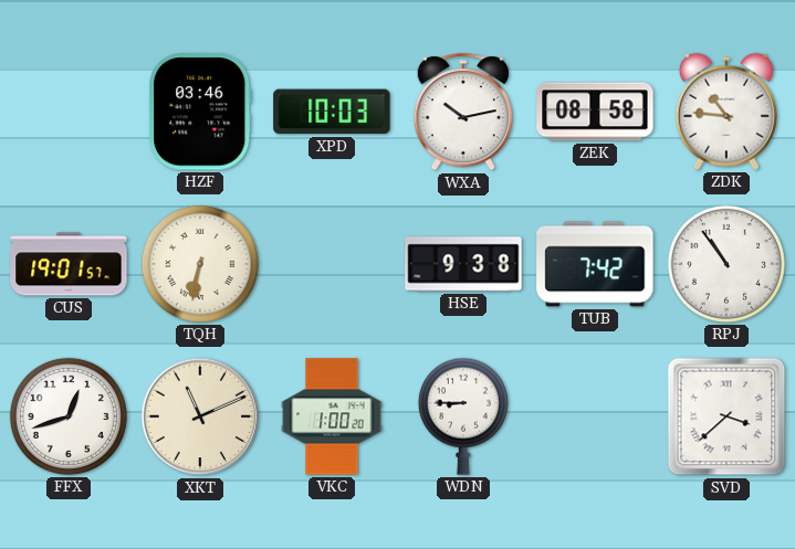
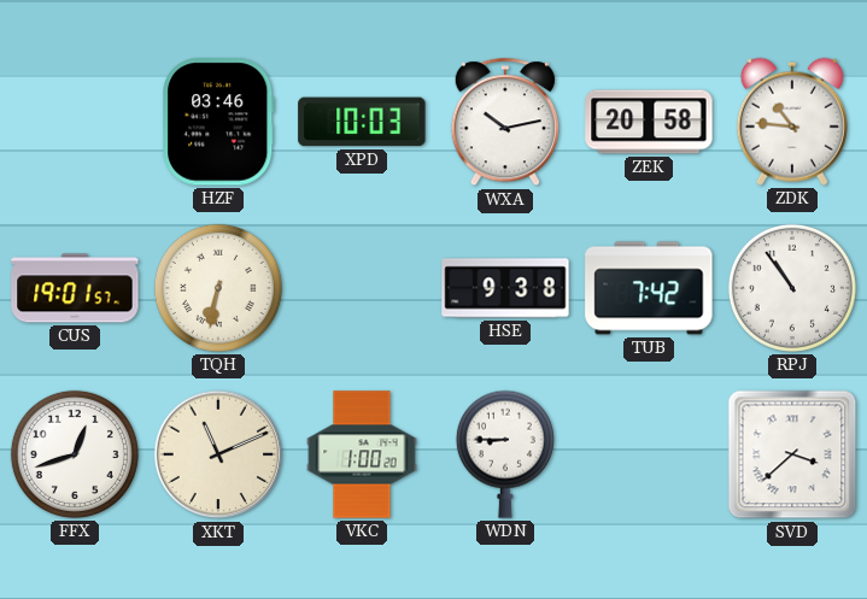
ZEK: 08:58 -> 20:58 (649, 122)
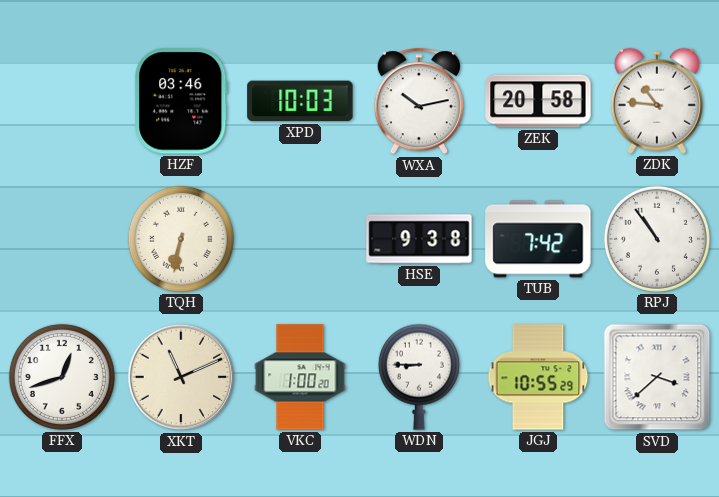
CUS: 19:01 -> none (75, 288)
JGJ: none -> 10:55 (538, 377)
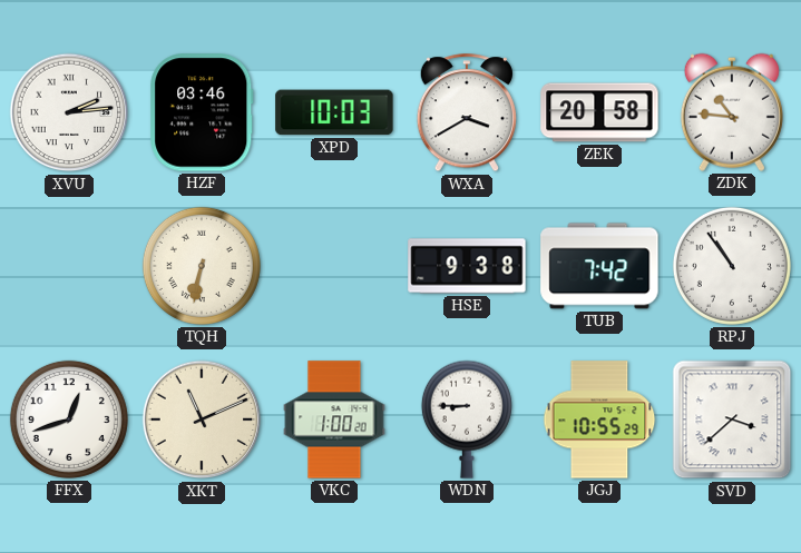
XVU: none -> 2:14 (69, 112)
WXA: 10:13 -> 3:40 (467, 113)
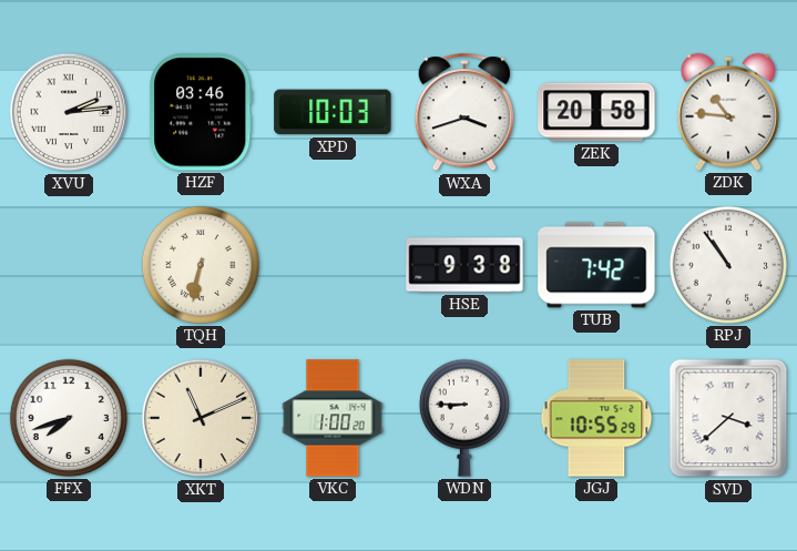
WXA: 3:40 -> 3:42 (464, 113)
FFX: 12:42 -> 7:42 (69, 418)
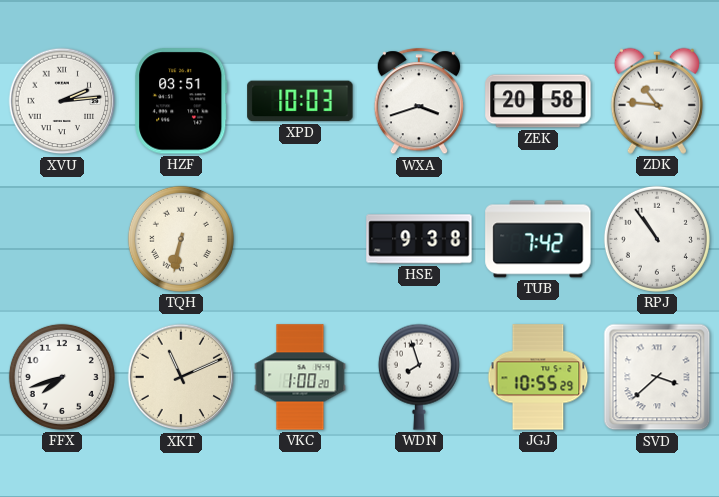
HZF: 03:46 -> 03:51 (181, 101)
WDN: 8:45 -> 7:57 (419, 377)
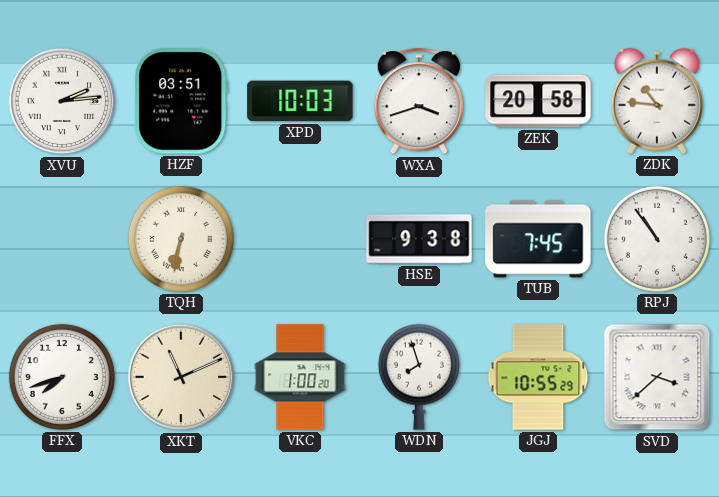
TUB: 7:42 -> 7:45 (538, 239)
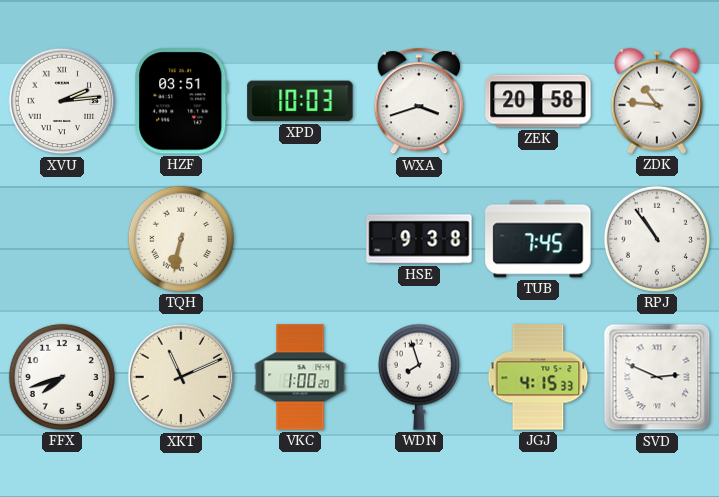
JGJ: 10:55 -> 4:15 (538, 377)
SVD: 3:38 -> 2:49 (657, 377)
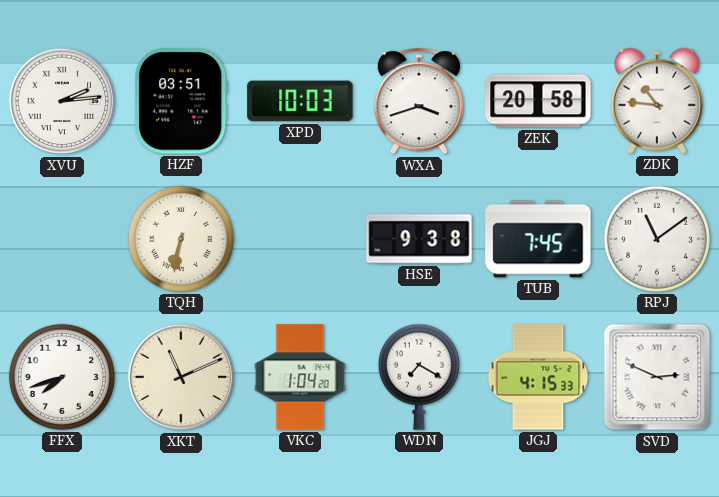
RPJ: 10:54 -> 11:09 (657, 239)
VKC: 1:00 -> 1:04 (300, 377)
WDN: 7:57 -> 7:20 (419, 377)
